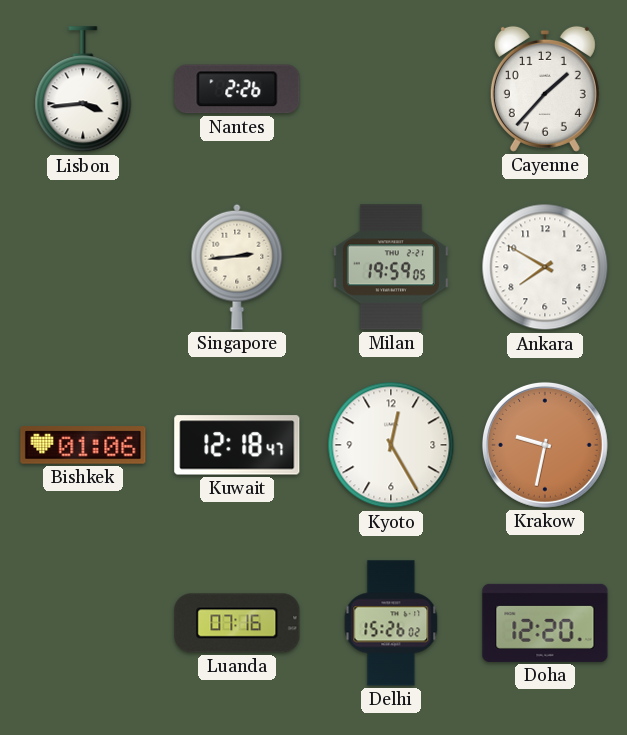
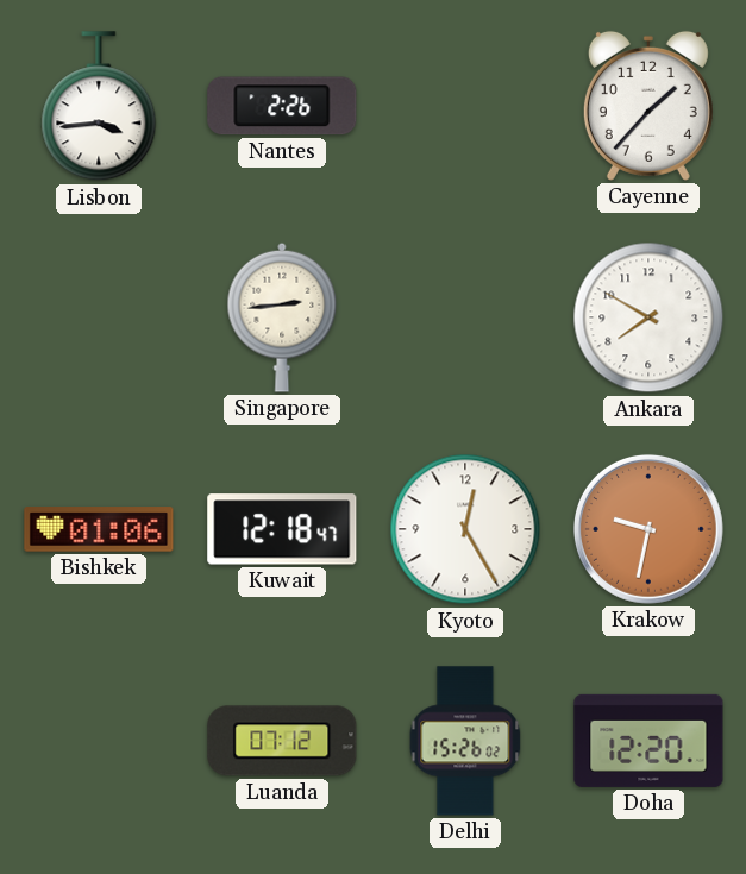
Milan: 19:59 -> none (391, 267)
Luanda: 07:16 -> 07:12 (282, 741)
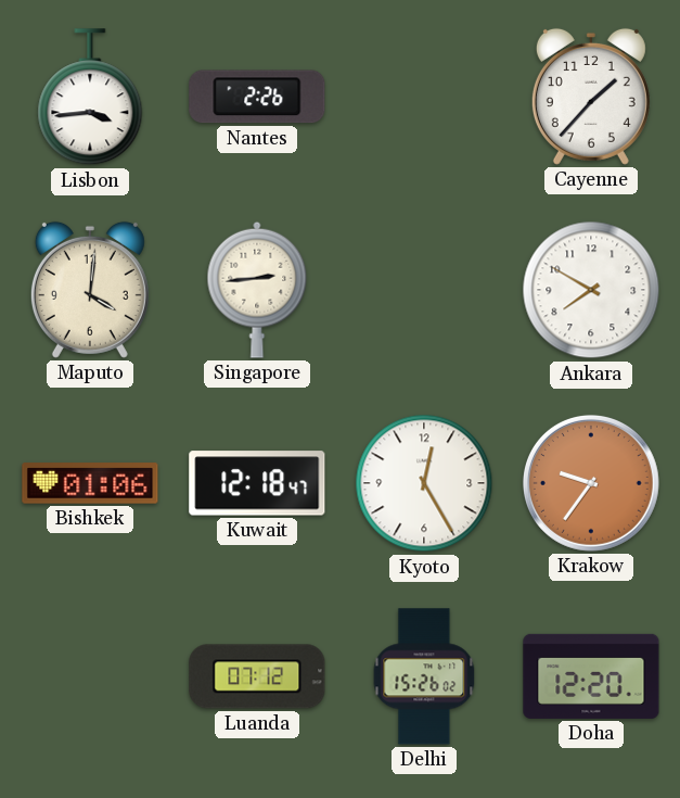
Maputo: none -> 4:01 (90, 290)
Krakow: 9:32 -> 9:36 (591, 483)
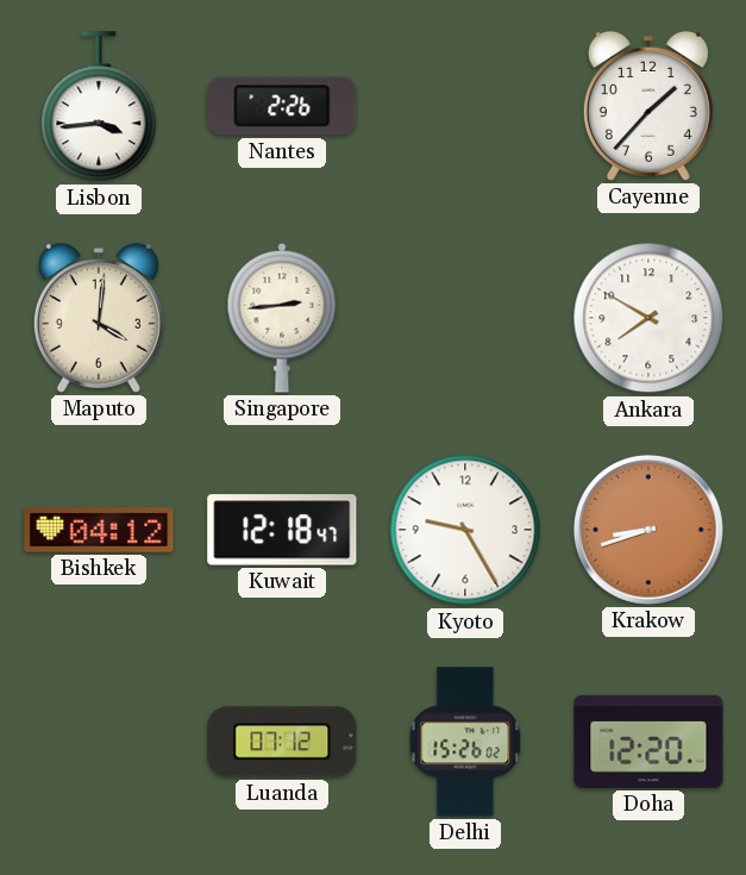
Bishkek: 01:06 -> 04:12 (99, 530)
Kyoto: 12:25 -> 9:25 (465, 530)
Krakow: 9:36 -> 8:42 (648, 530)
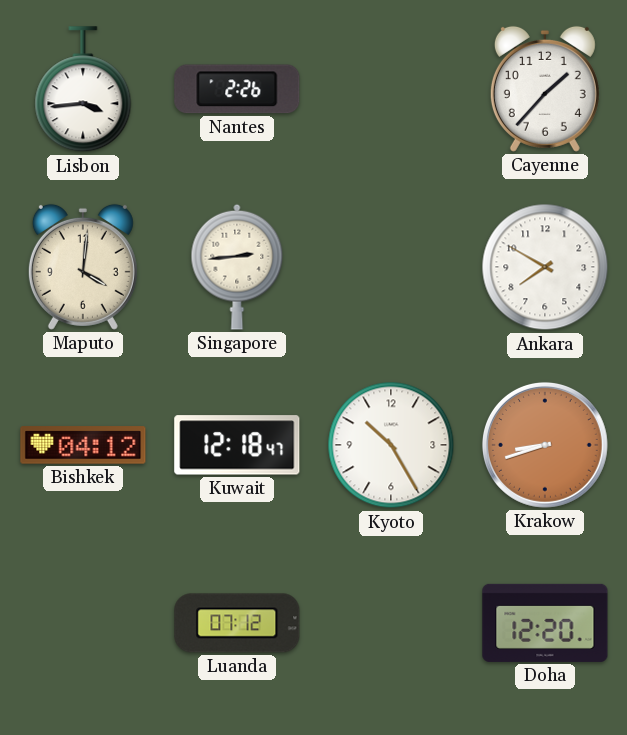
Kyoto: 9:25 -> 10:25 (391, 445)
Delhi: 15:26 -> none (465, 742)
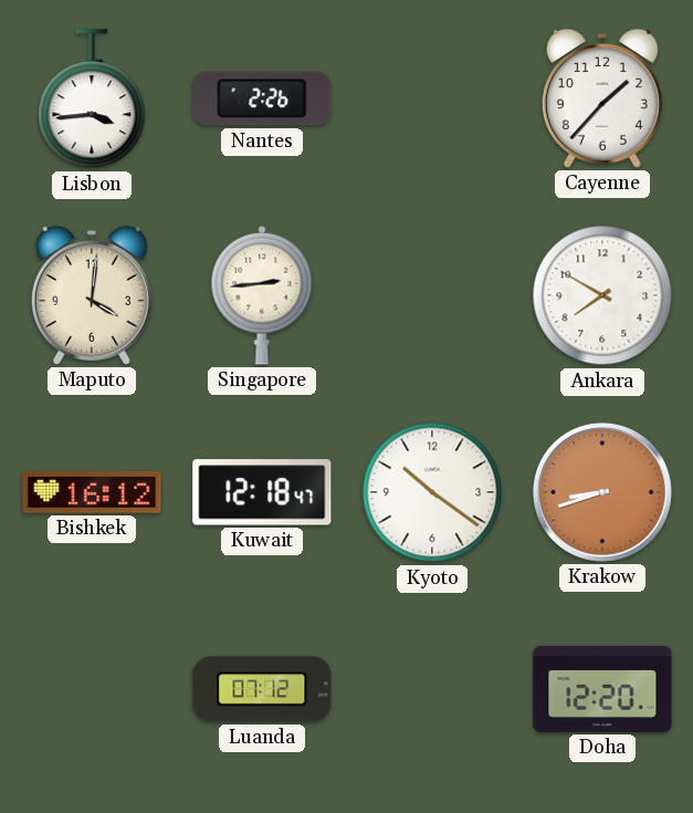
Bishkek: 04:12 -> 16:12 (92, 492)
Kyoto: 10:25 -> 10:21 (432, 492)
